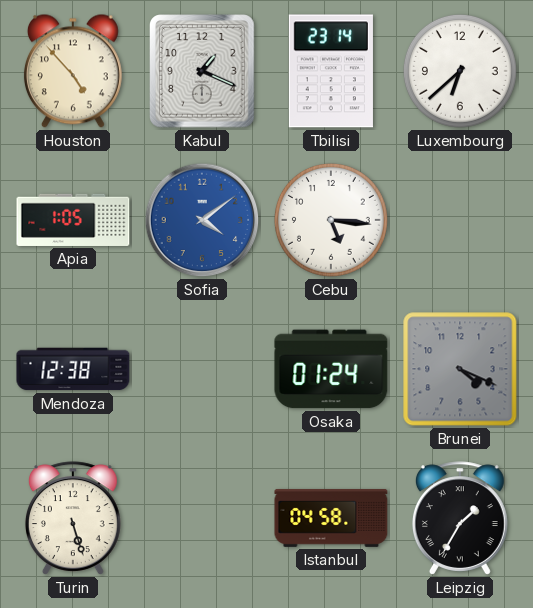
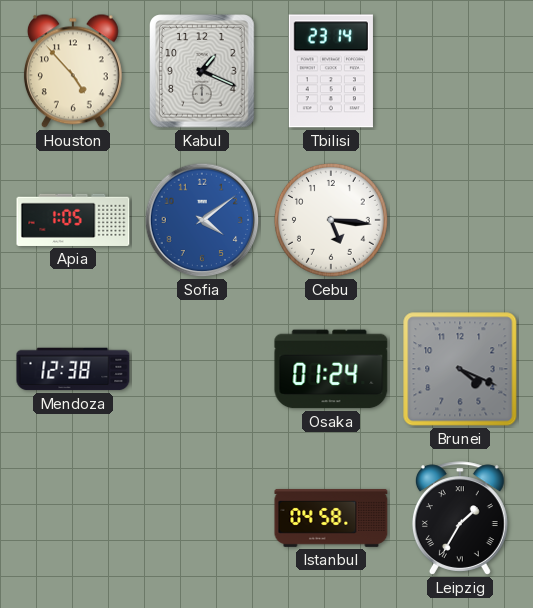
Luxembourg: 6:38 -> none (460, 71)
Turin: 5:27 -> none (73, 518)
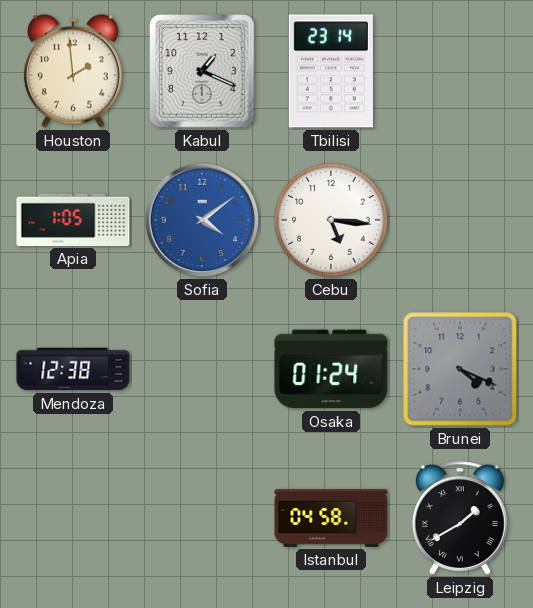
Houston: 4:53 -> 1:59 (73, 71)
Leipzig: 1:35 -> 1:40 (460, 518)
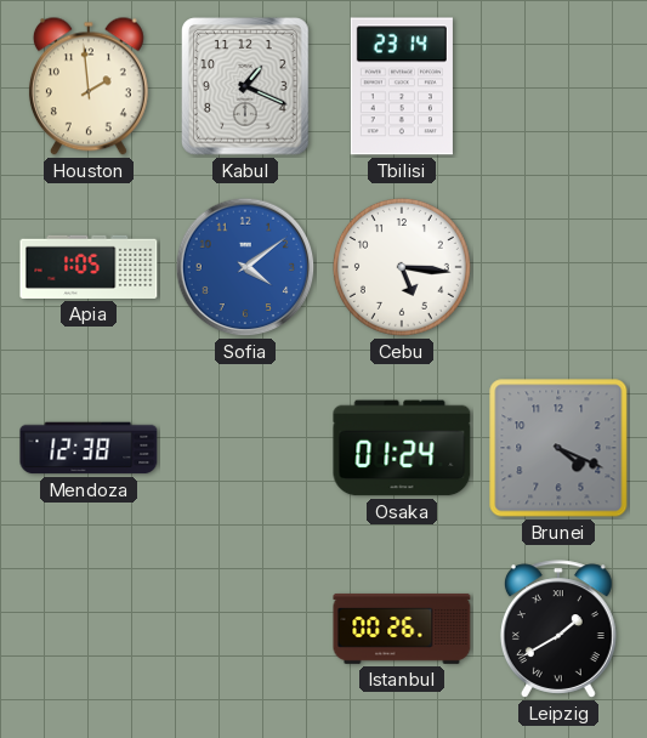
Istanbul: 04:58 -> 00:26 (402, 629)
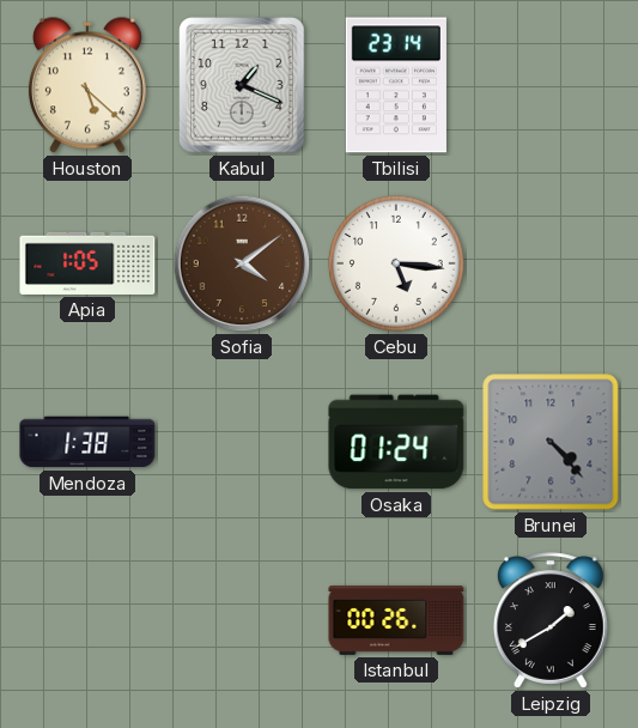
Houston: 1:59 -> 5:22 (87, 85)
Sofia dial: blue -> brown (242, 263)
Mendoza: 12:38 -> 1:38 (87, 442)
Brunei: 4:19 -> 4:23 (551, 442)
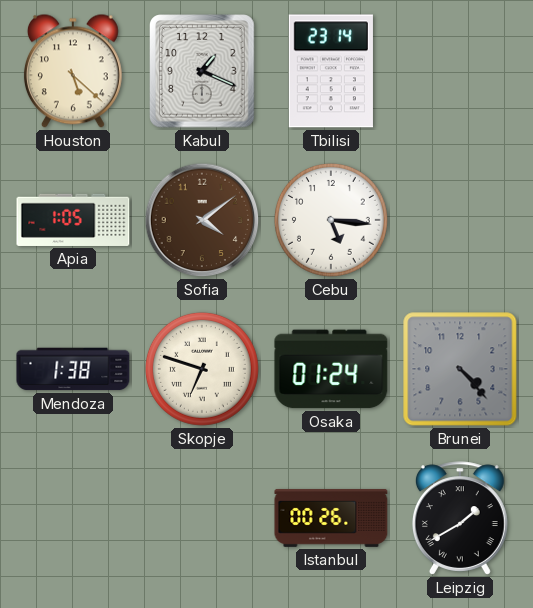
Skopje: none -> 6:48 (202, 369)
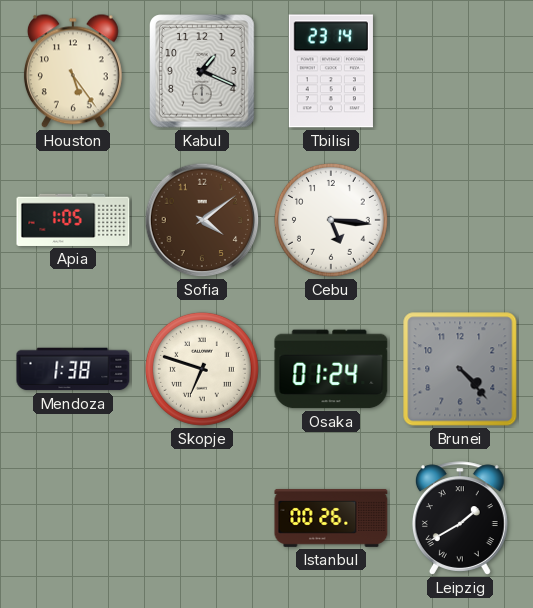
Houston: 5:22 -> 5:24 (73, 71)
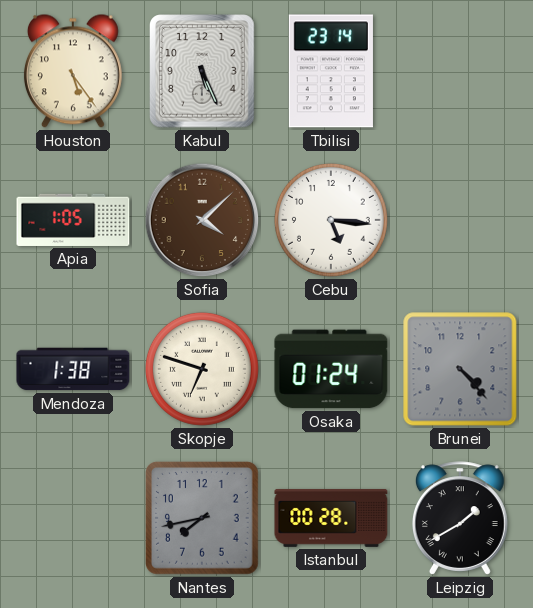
Kabul: 1:19 -> 5:26 (202, 71)
Sofia: 4:09 -> 4:08 (202, 220)
Nantes: none -> 7:43 (203, 519)
Istanbul: 00:26 -> 00:28 (331, 518)
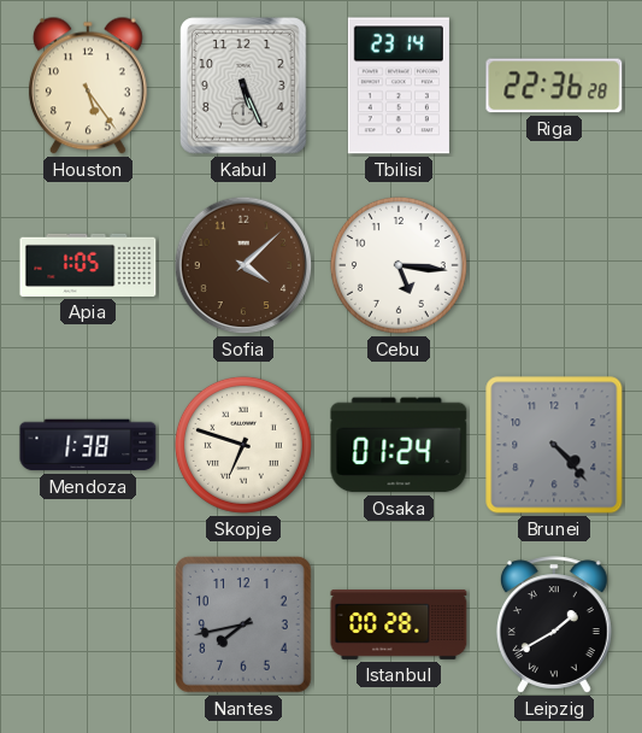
Riga: none -> 22:36 (554, 86)
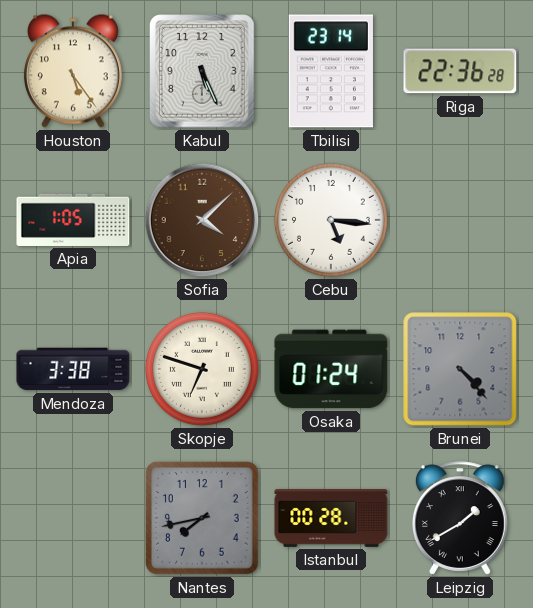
Mendoza: 1:38 -> 3:38 (73, 369)
